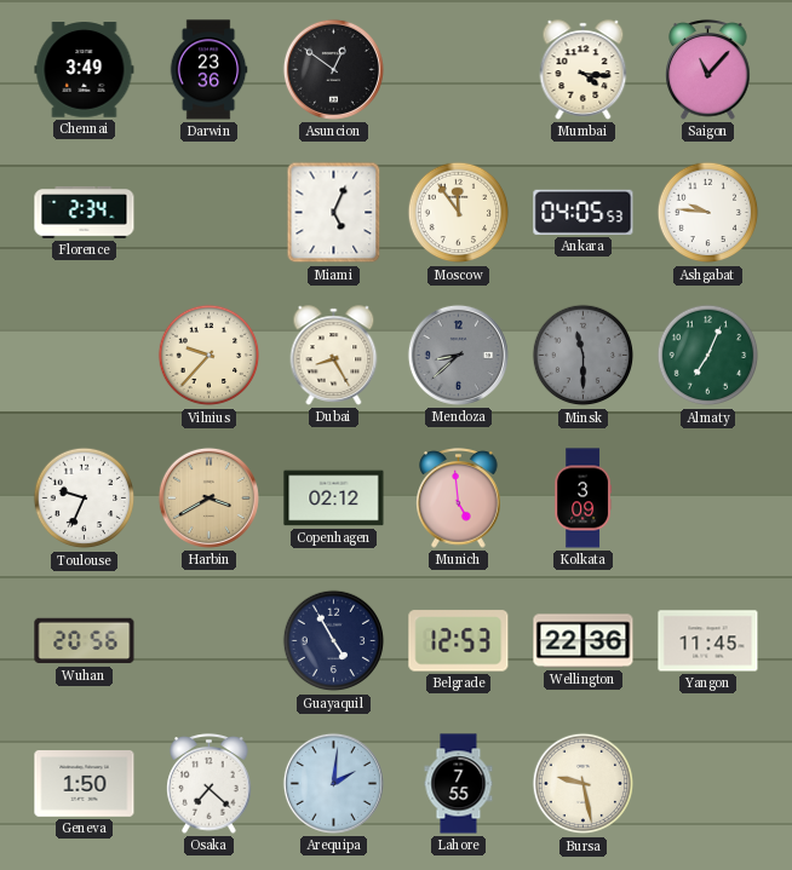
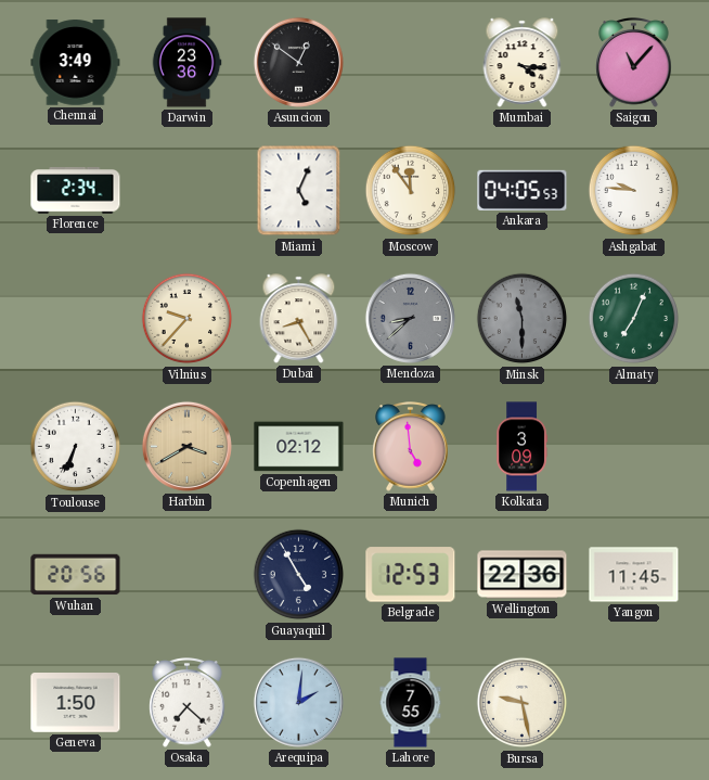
Toulouse: 9:34 -> 6:34 (76, 447)
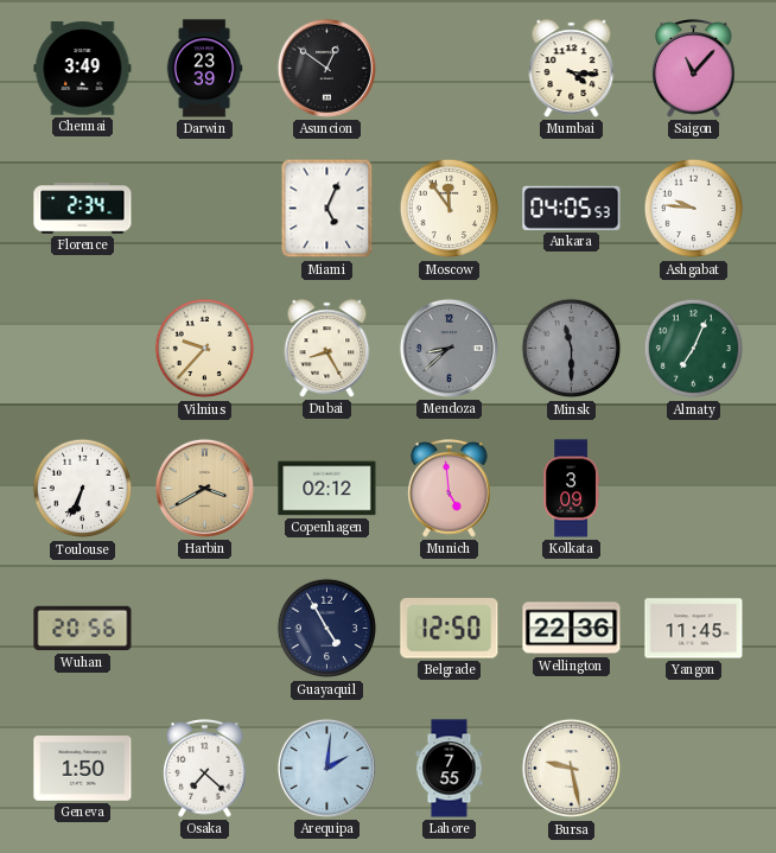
Darwin: 23:36 -> 23:39 (204, 69)
Belgrade: 12:53 -> 12:50 (450, 629)
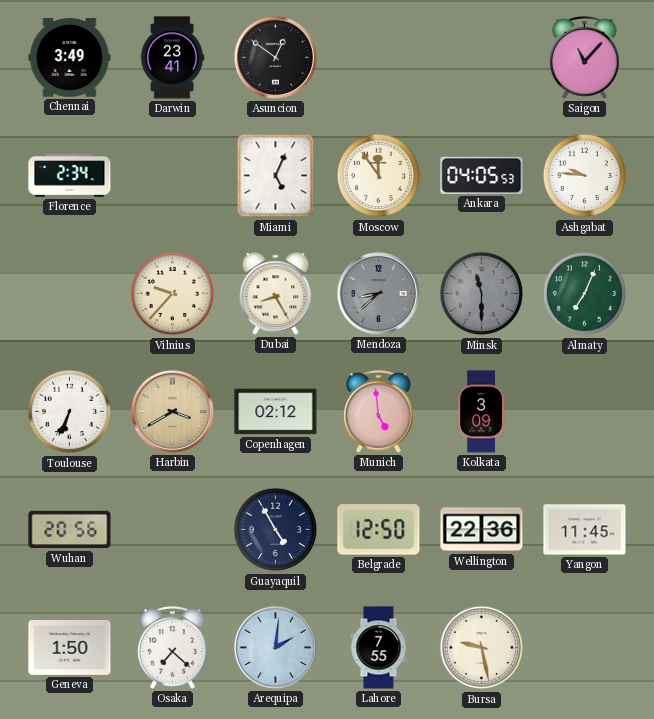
Darwin: 23:39 -> 23:41 (172, 58)
Mumbai: 4:16 -> none (572, 69)
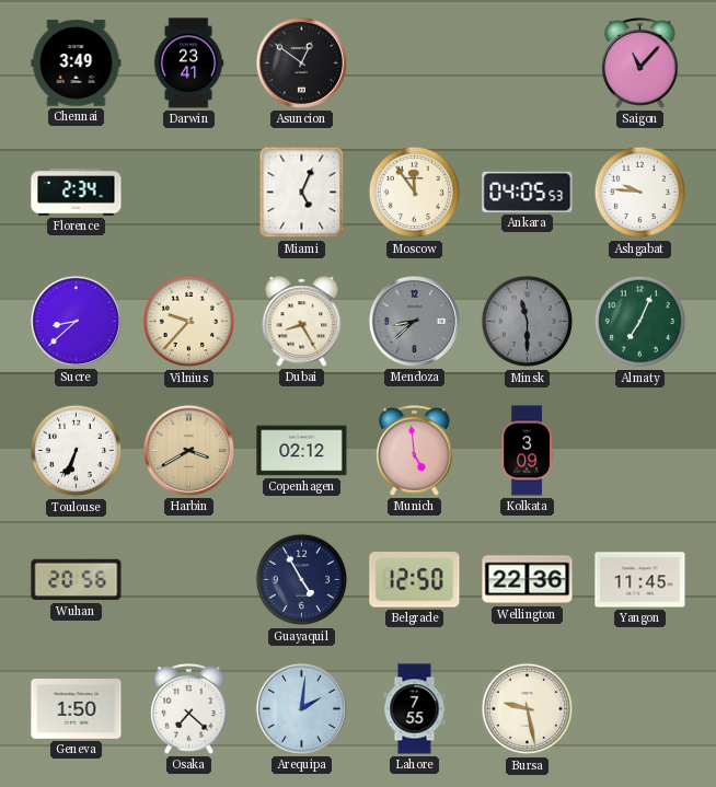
Sucre: none -> 8:38 (76, 321)
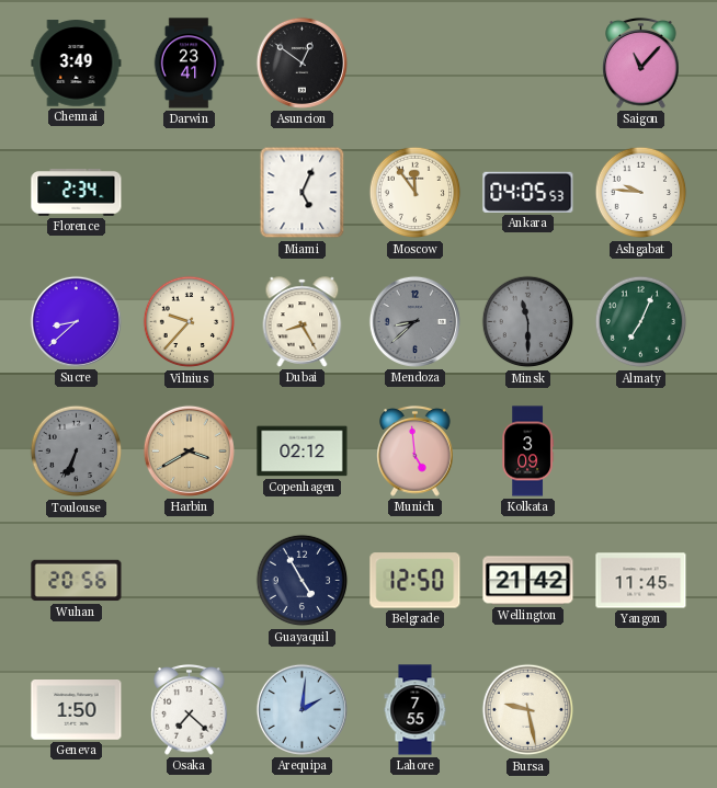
Toulouse dial: white -> grey (77, 452)
Wellington: 22:36 -> 21:42 (528, 581)
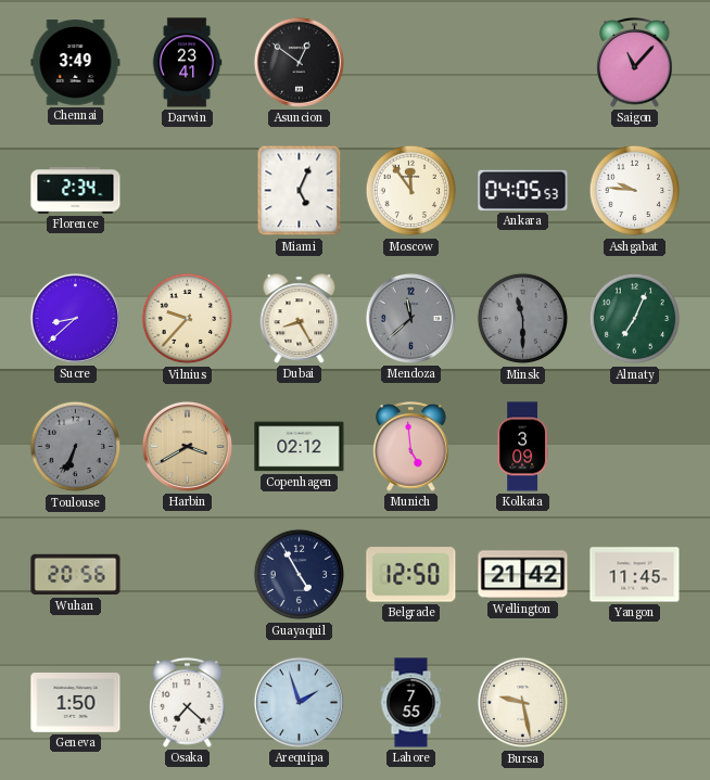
Mendoza: 8:38 -> 11:38 (410, 318)
Arequipa: 2:01 -> 1:57 (299, 702)
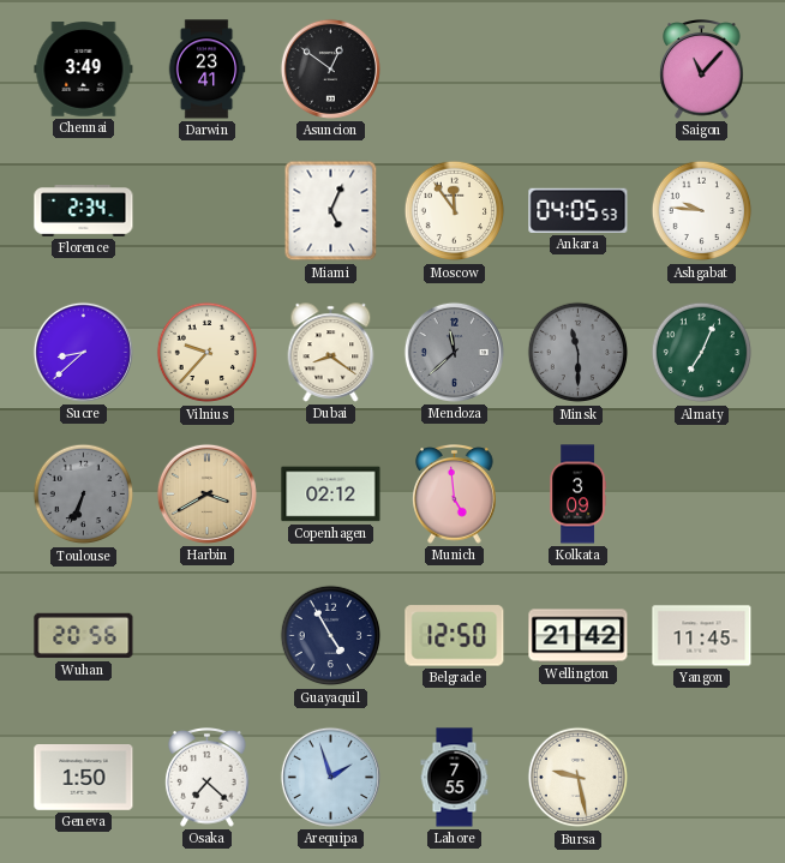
Dubai: 8:25 -> 8:21 (331, 353)
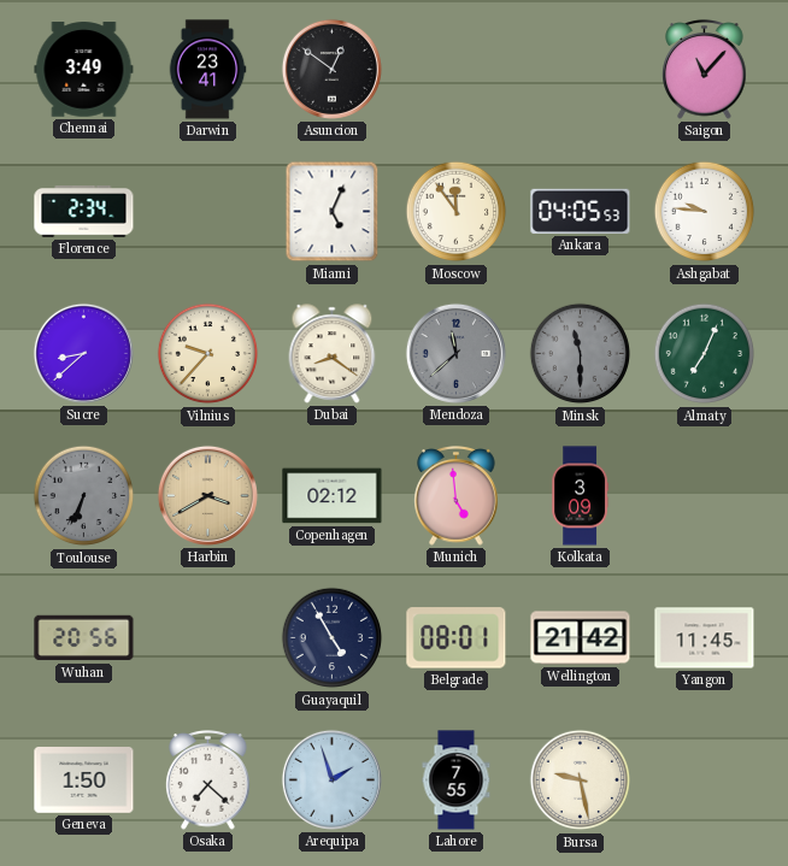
Belgrade: 12:50 -> 08:01 (457, 638)
